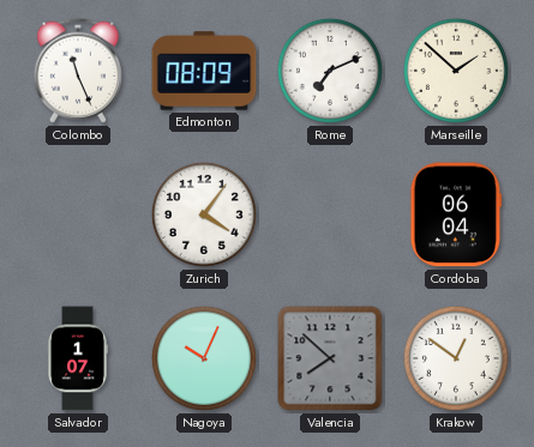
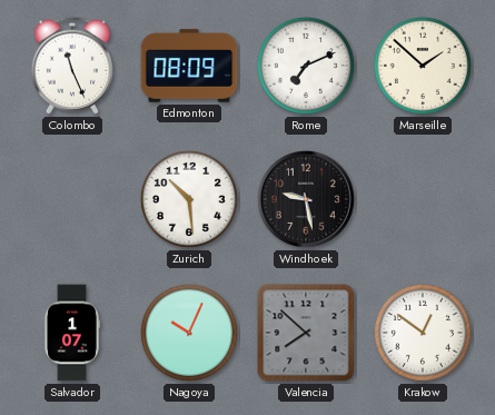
Zurich: 4:06 -> 10:29 (189, 199)
Windhoek: none -> 9:28 (306, 199)
Cordoba: 06:04 -> none (456, 215)
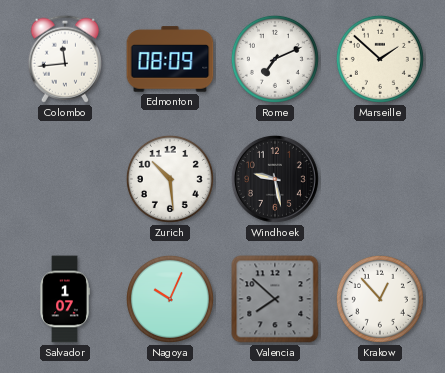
Colombo: 11:26 -> 11:44 (65, 59)
Krakow: 12:51 -> 12:53 (380, 299)
